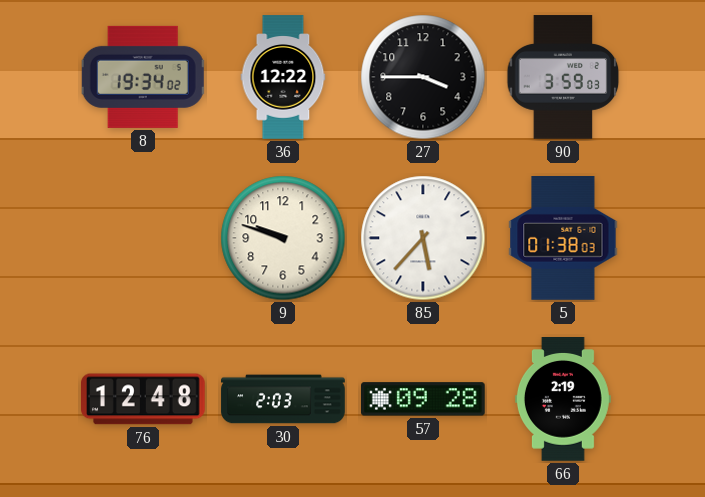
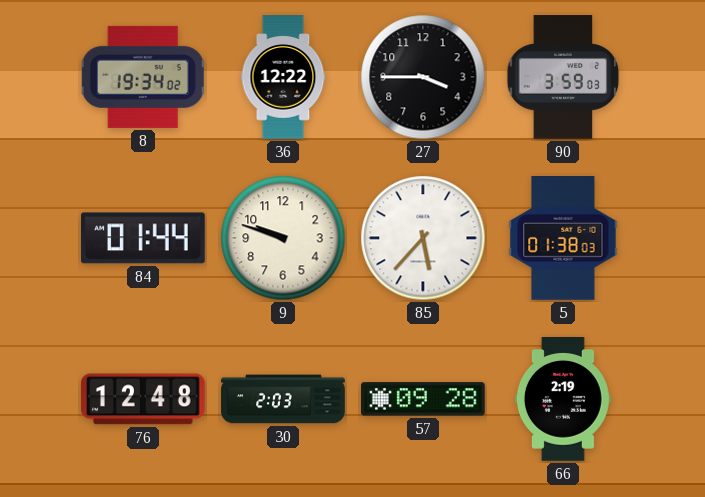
84: none -> 01:44 (144, 238)
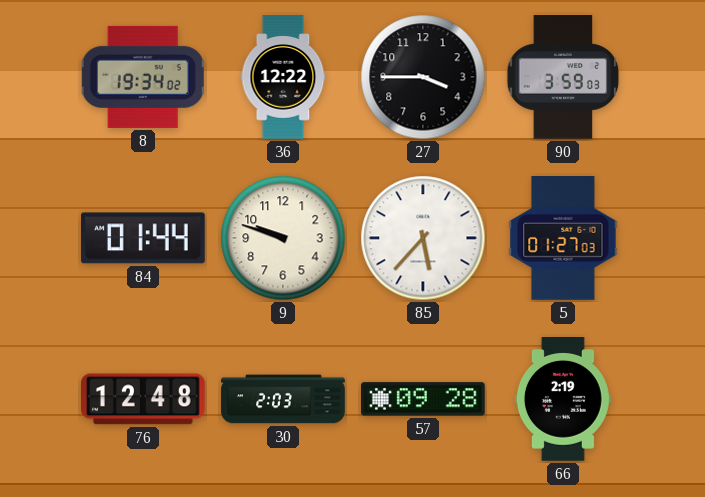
5: 01:38 -> 01:27 (563, 238)
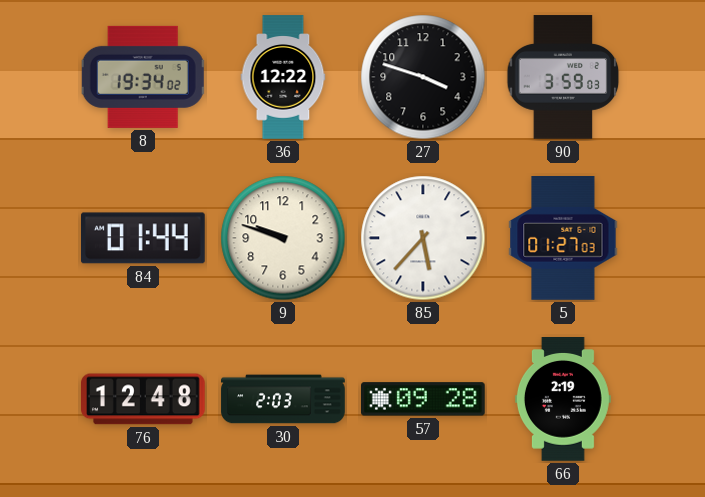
27: 3:45 -> 3:48 (423, 77)
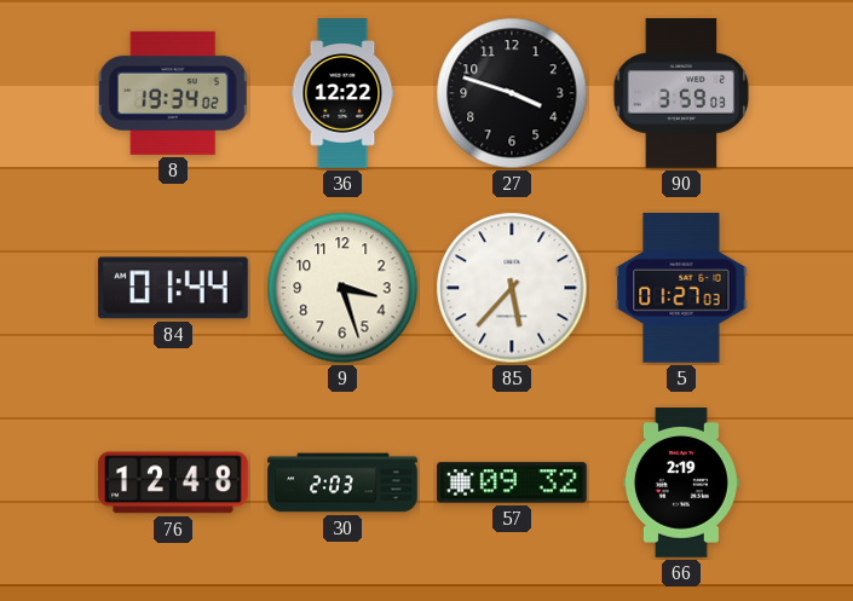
9: 9:48 -> 3:27 (342, 288)
57: 09:28 -> 09:32 (513, 482)
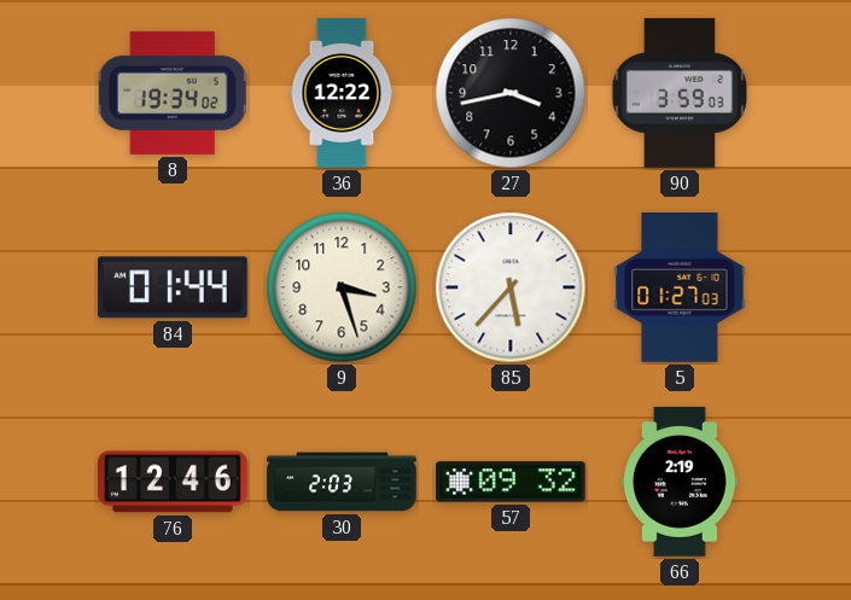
27: 3:48 -> 3:43 (511, 93)
76: 12:48 -> 12:46 (174, 482)
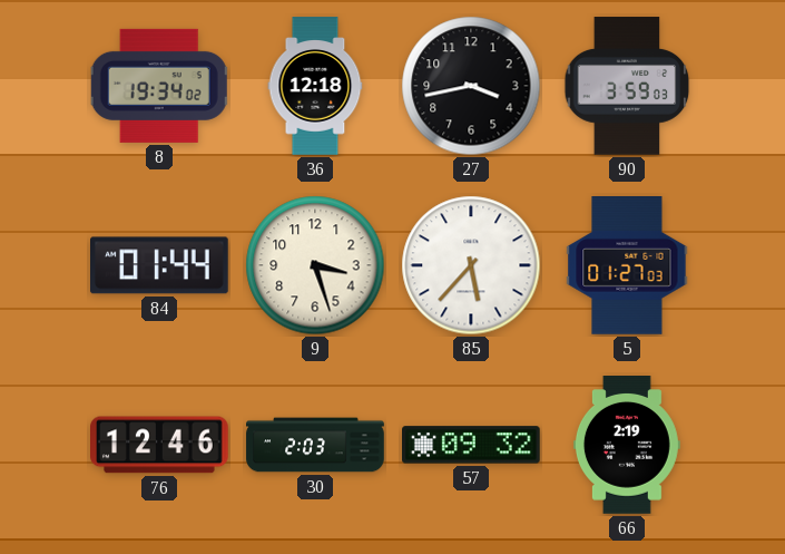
36: 12:22 -> 12:18 (315, 86)
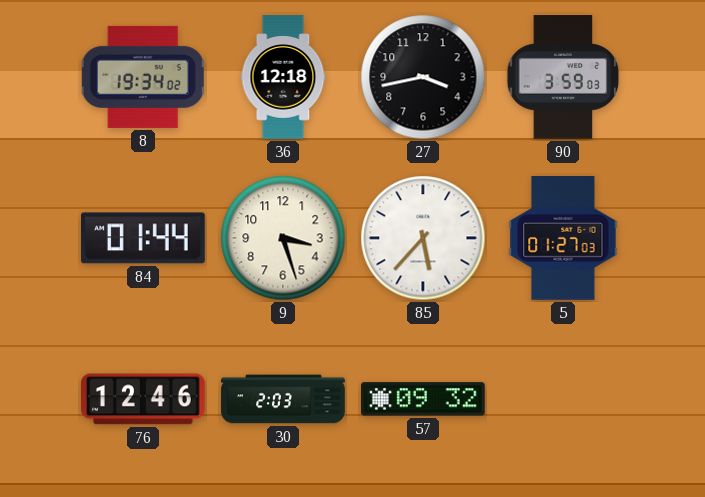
66: 2:19 -> none (627, 446)
